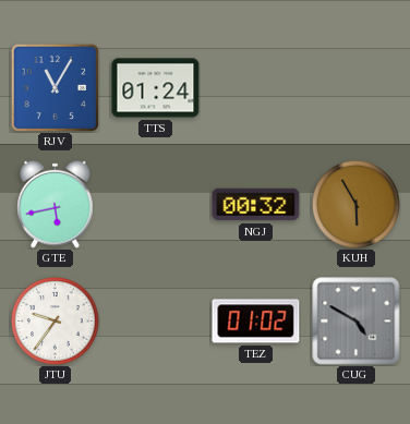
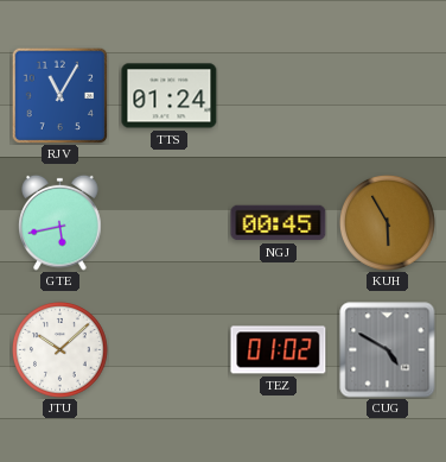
NGJ: 00:32 -> 00:45 (279, 223)
JTU: 9:36 -> 10:08 (60, 350)
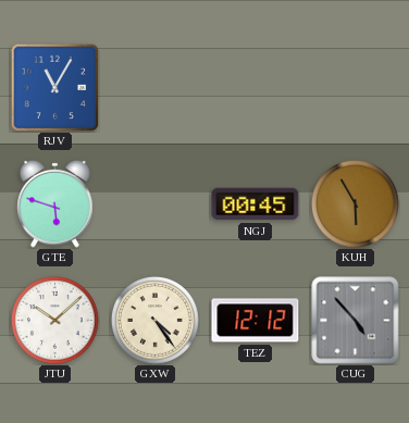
TTS: 01:24 -> none (170, 96)
GTE: 5:43 -> 5:48 (55, 203)
GXW: none -> 4:24 (156, 321)
TEZ: 01:02 -> 12:12 (256, 321)
CUG: 4:50 -> 4:53 (356, 321)
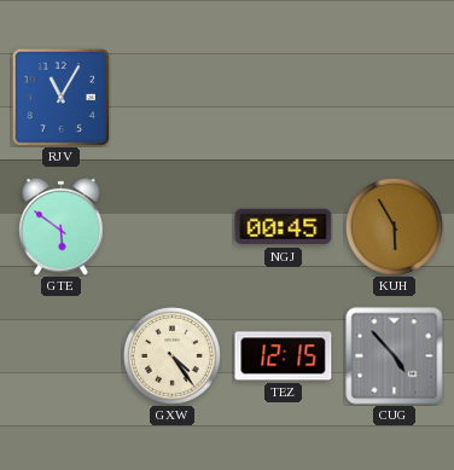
GTE: 5:48 -> 5:51 (62, 226)
JTU: 10:08 -> none (55, 321)
TEZ: 12:12 -> 12:15 (284, 356)
